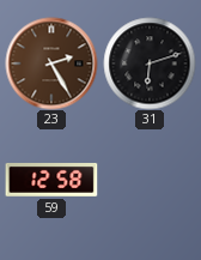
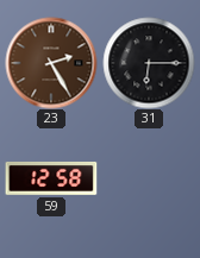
31: 6:12 -> 6:15 (149, 63)
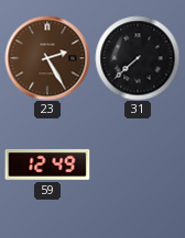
31: 6:15 -> 7:38 (138, 58)
59: 12:58 -> 12:49 (47, 165)
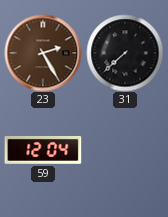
59: 12:49 -> 12:04 (43, 150)
